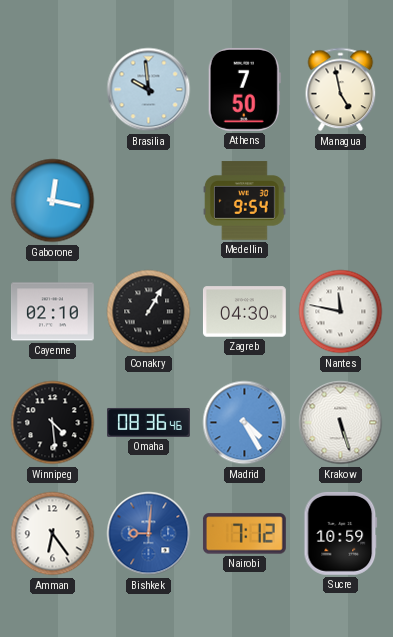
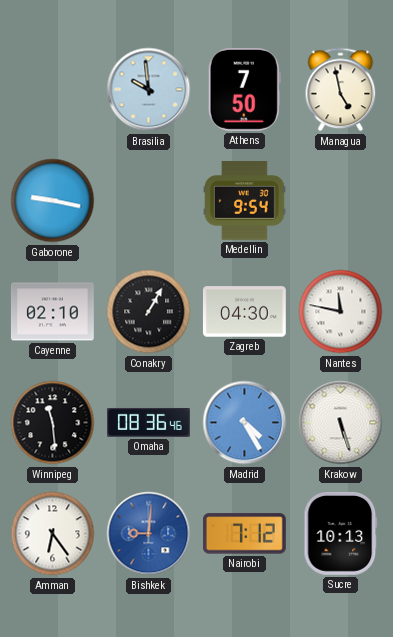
Gaborone: 12:17 -> 9:17 (53, 201)
Winnipeg: 4:29 -> 11:29 (53, 423)
Sucre: 10:59 -> 10:13 (341, 533)
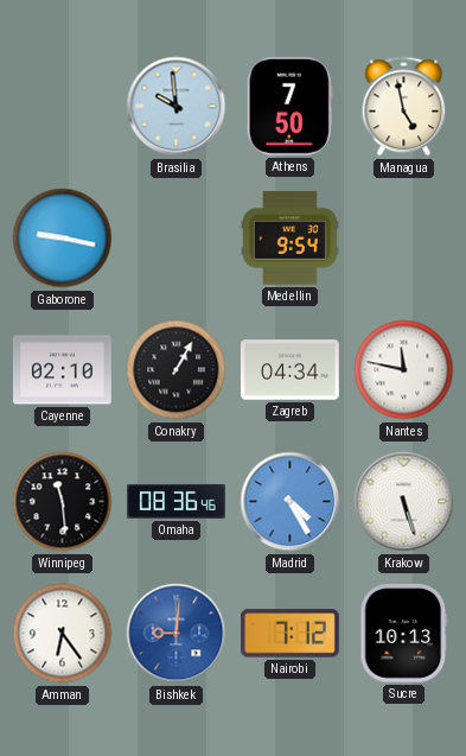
Zagreb: 04:30 -> 04:34 (289, 370)
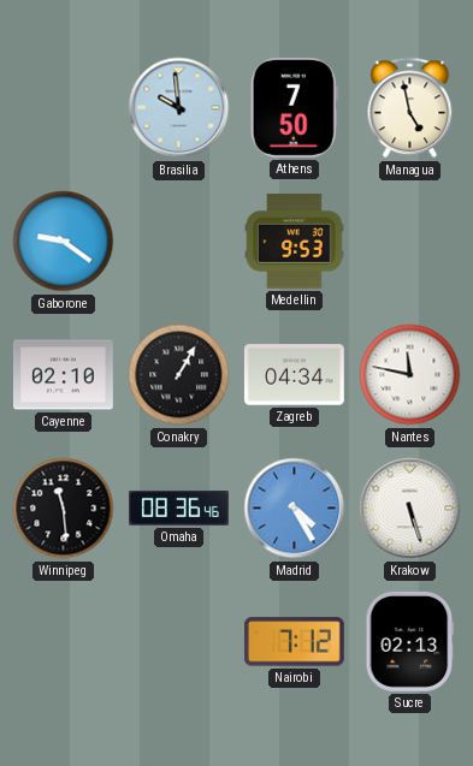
Gaborone: 9:17 -> 9:21 (64, 242)
Medellin: 9:54 -> 9:53 (294, 242)
Amman: 6:24 -> none (63, 634)
Bishkek: 9:01 -> none (177, 634)
Sucre: 10:13 -> 02:13 (410, 641)
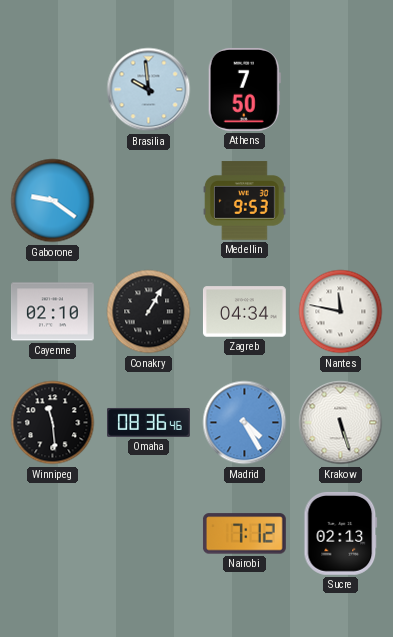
Managua: 4:58 -> none (410, 108)
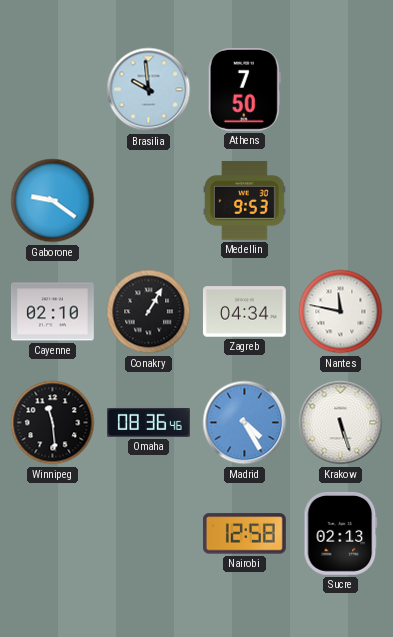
Nairobi: 7:12 -> 12:58 (244, 534)
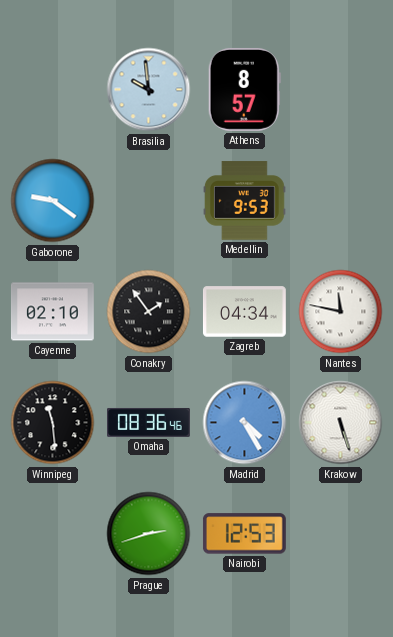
Athens: 7:50 -> 8:57 (244, 89)
Conakry: 1:05 -> 1:54 (149, 312)
Prague: none -> 2:42 (149, 534)
Nairobi: 12:58 -> 12:53 (244, 534)
Sucre: 02:13 -> none (341, 533)
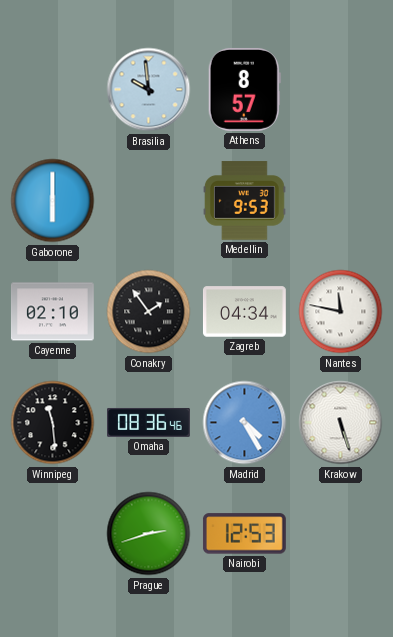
Gaborone: 9:21 -> 6:00 (53, 201)
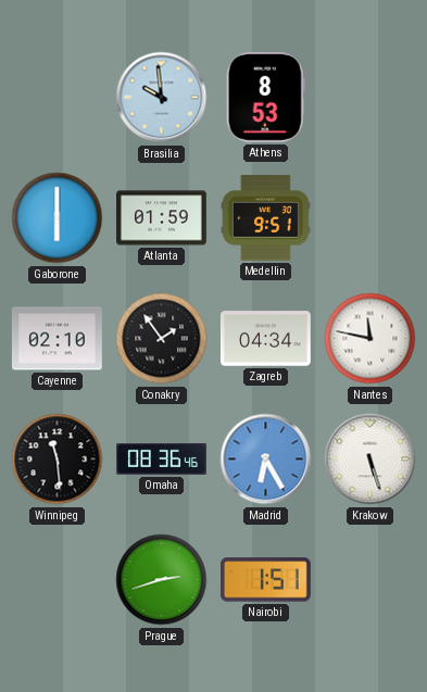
Athens: 8:57 -> 8:53 (265, 97)
Atlanta: none -> 01:59 (162, 218)
Medellin: 9:53 -> 9:51 (265, 218)
Madrid: 4:25 -> 6:25 (266, 460)
Nairobi: 12:53 -> 1:51 (265, 580)
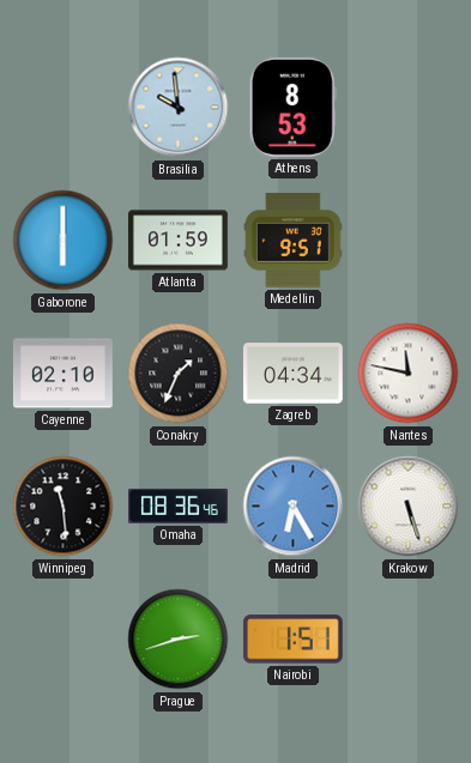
Conakry: 1:54 -> 1:34 (179, 374)
